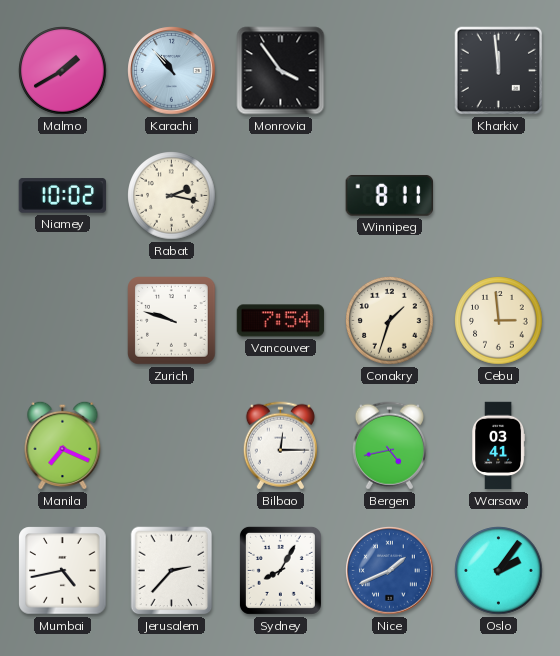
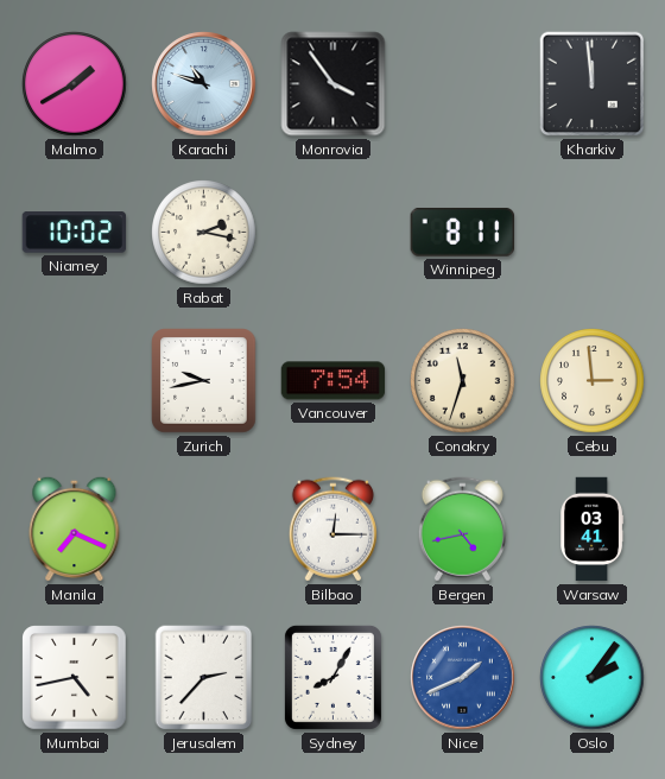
Karachi: 10:53 -> 10:48 (204, 84)
Zurich: 9:48 -> 9:43 (204, 381)
Conakry: 1:33 -> 11:33 (463, 381)
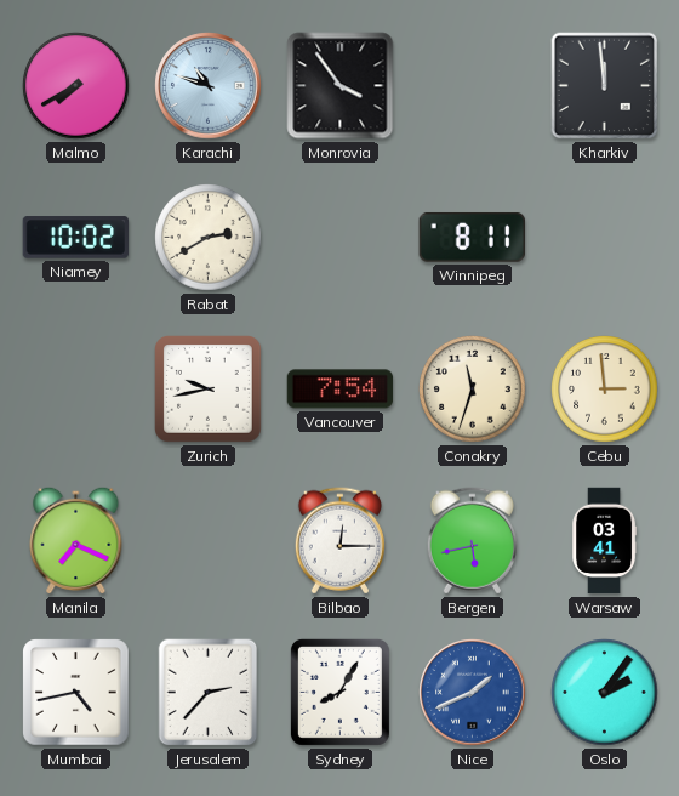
Malmo: 1:40 -> 7:40 (76, 86)
Rabat: 2:17 -> 2:40 (209, 238)
Bergen: 4:43 -> 5:43 (472, 541)
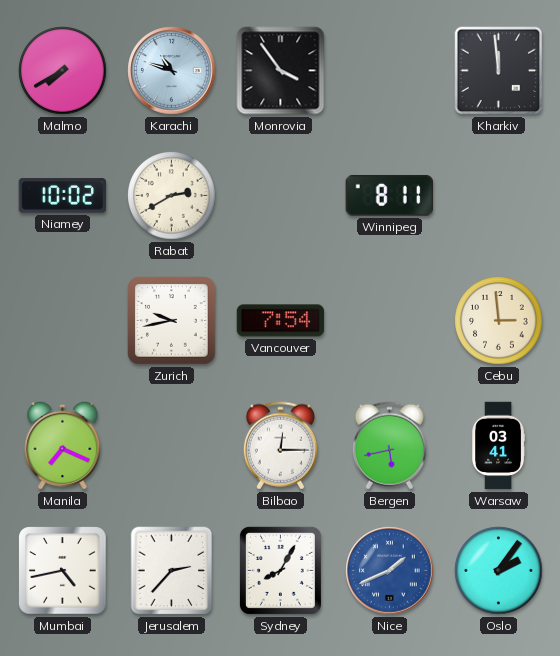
Conakry: 11:33 -> none (473, 390)
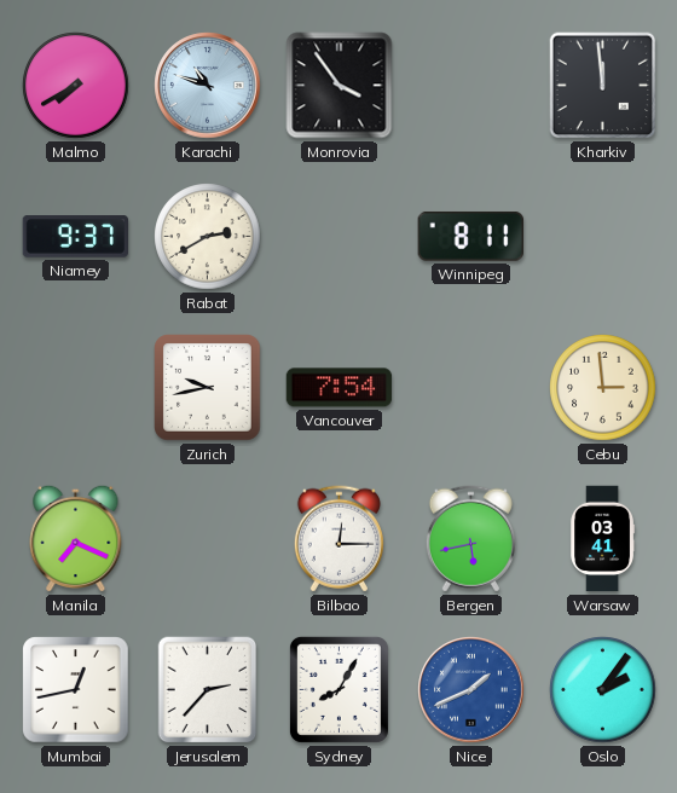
Niamey: 10:02 -> 9:37 (76, 237)
Mumbai: 4:43 -> 12:43 (76, 690)
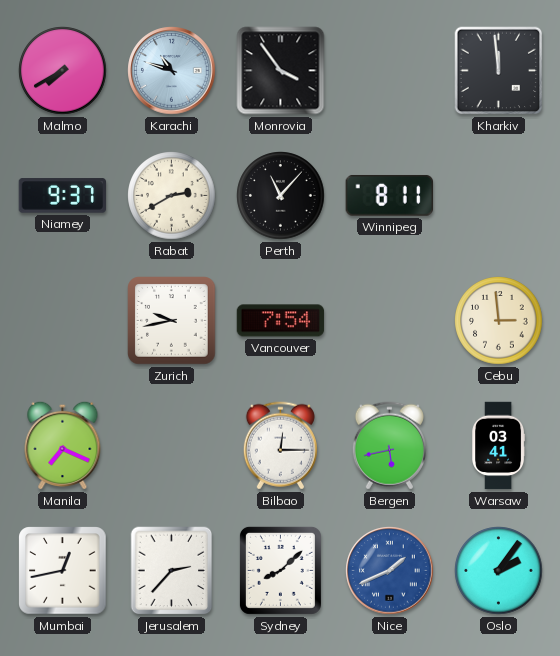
Perth: none -> 11:07 (281, 196)
Sydney: 8:05 -> 8:08 (280, 570)
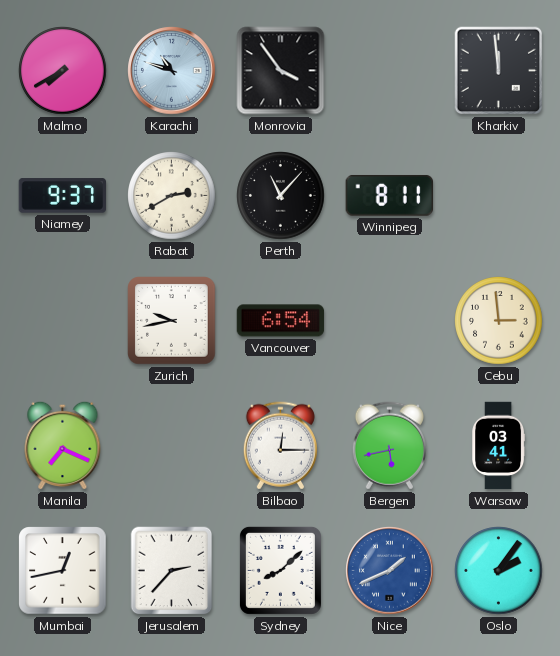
Vancouver: 7:54 -> 6:54 (281, 321)
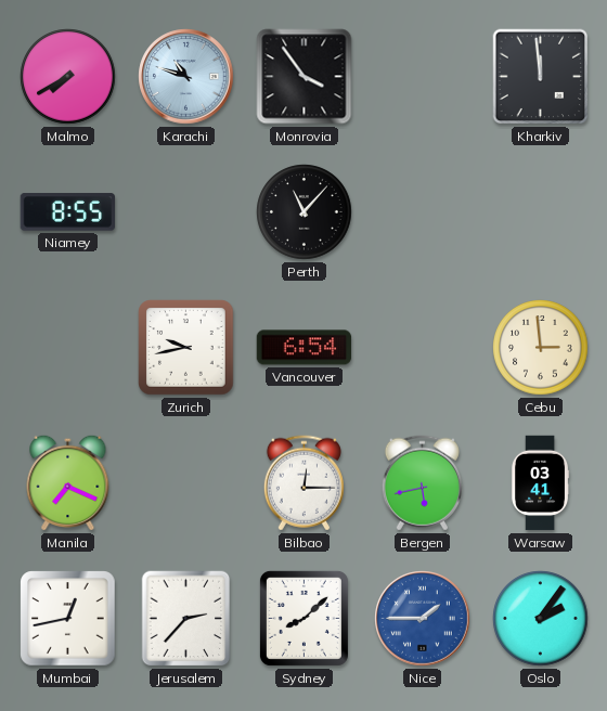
Niamey: 9:37 -> 8:55 (68, 212)
Rabat: 2:40 -> none (172, 196)
Winnipeg: 8:11 -> none (389, 195)
Nice: 1:41 -> 1:45 (423, 619)
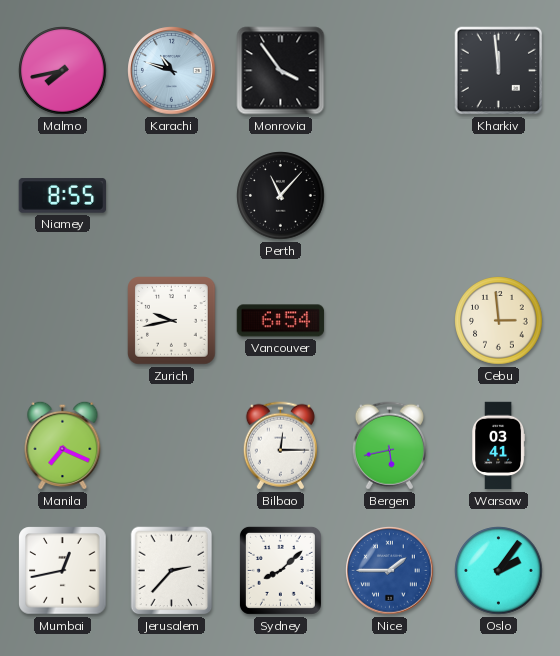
Malmo: 7:40 -> 7:43 (63, 71)
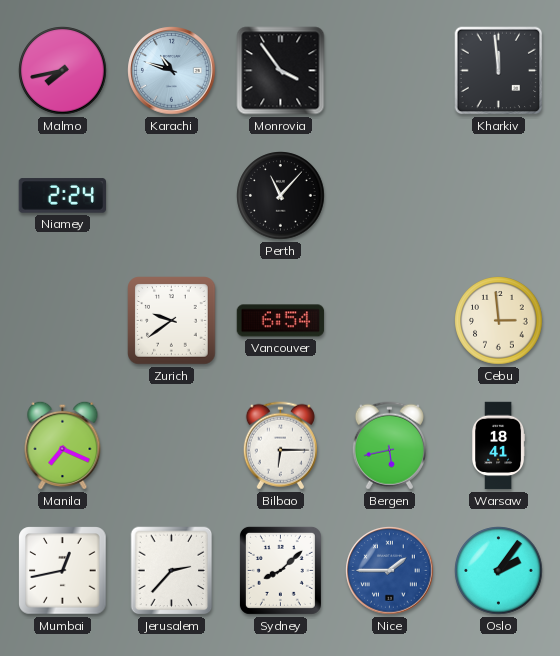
Niamey: 8:55 -> 2:24 (63, 196)
Zurich: 9:43 -> 9:39 (172, 321)
Bilbao: 12:15 -> 6:15 (280, 446)
Warsaw: 03:41 -> 18:41 (499, 446)
